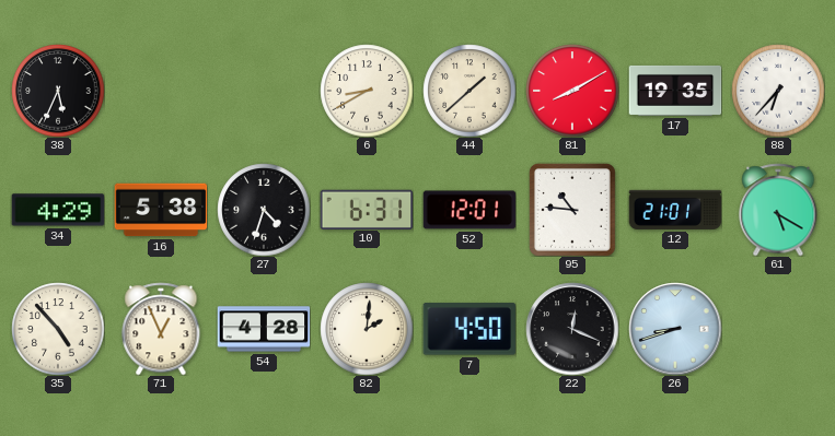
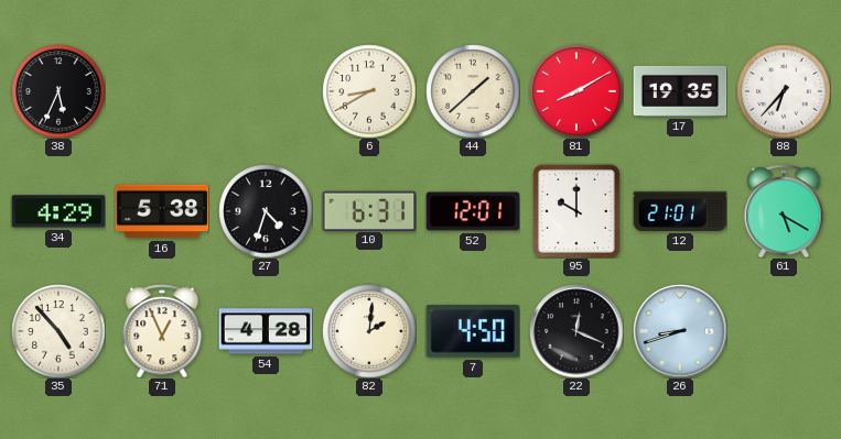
95: 10:46 -> 10:00 (576, 211)
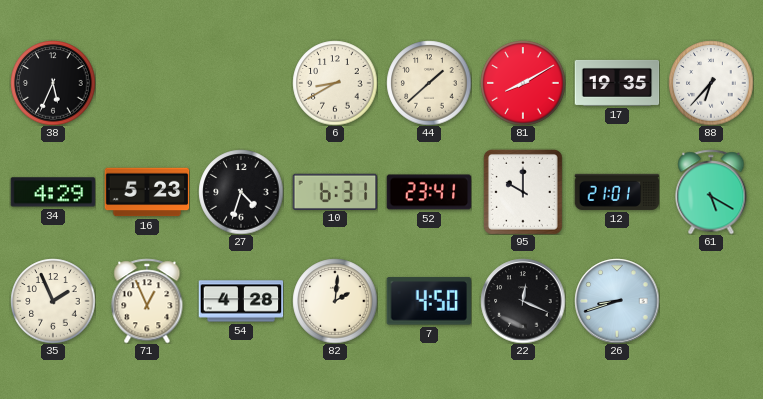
16: 5:38 -> 5:23 (147, 192)
52: 12:01 -> 23:41 (429, 192)
35: 4:53 -> 1:56 (53, 301)
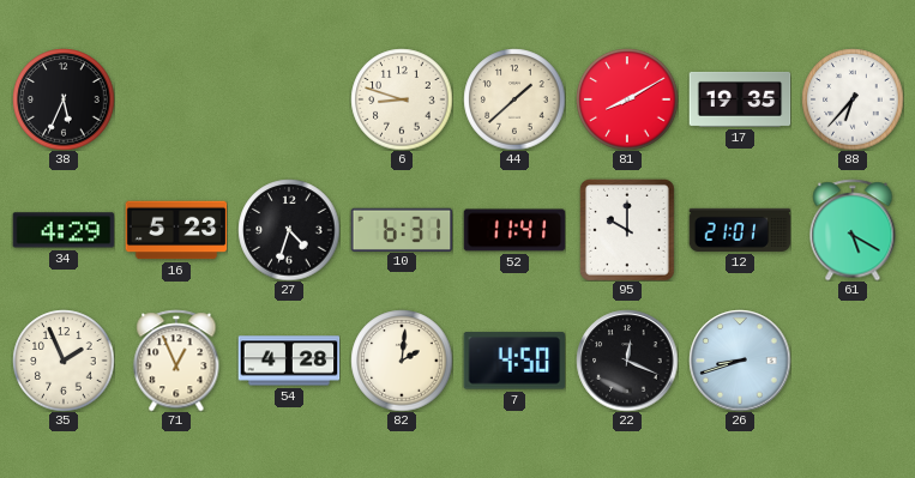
6: 8:40 -> 8:48 (402, 99)
52: 23:41 -> 11:41 (514, 230)
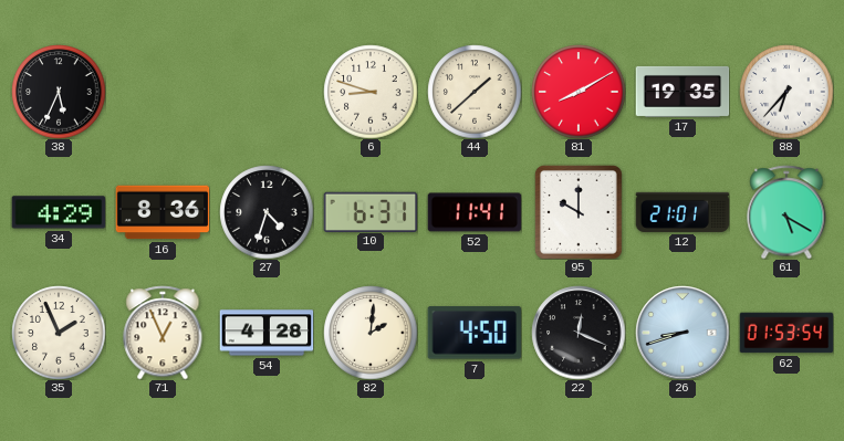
16: 5:23 -> 8:36 (163, 212)
62: none -> 01:53 (786, 333)
